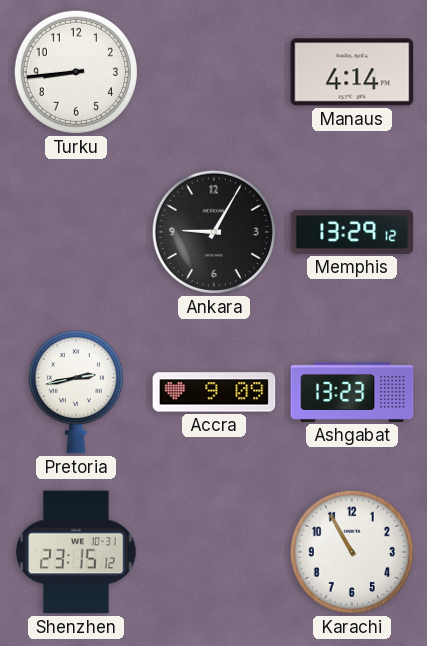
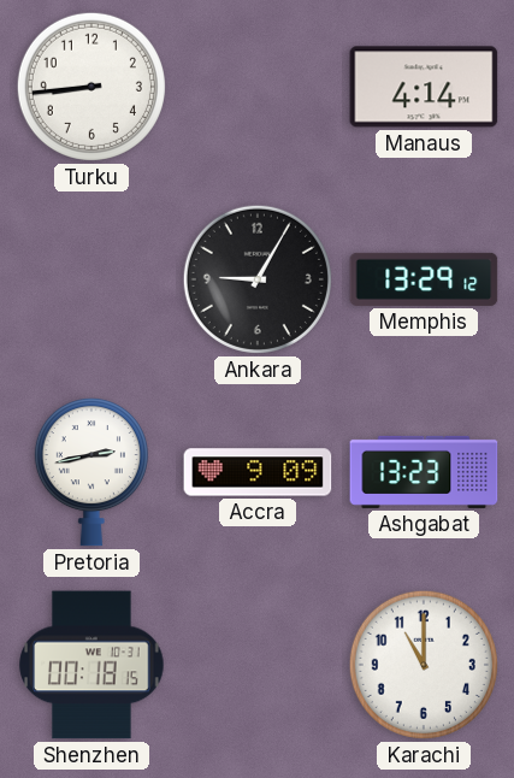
Shenzhen: 23:15 -> 00:18 (91, 665)
Karachi: 10:55 -> 11:00 (424, 665)
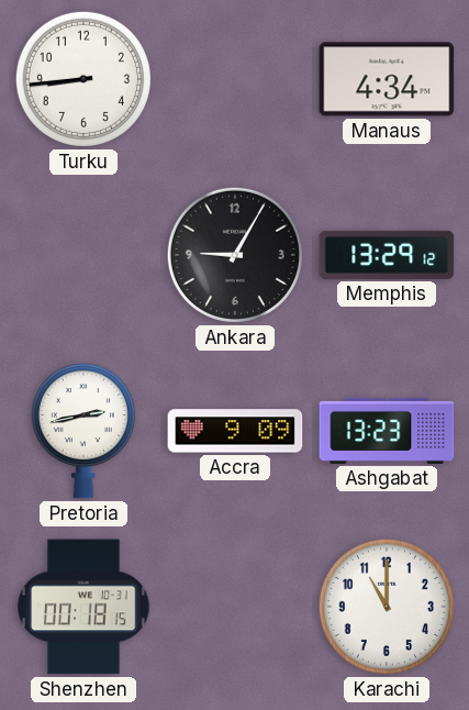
Manaus: 4:14 -> 4:34 (387, 79)
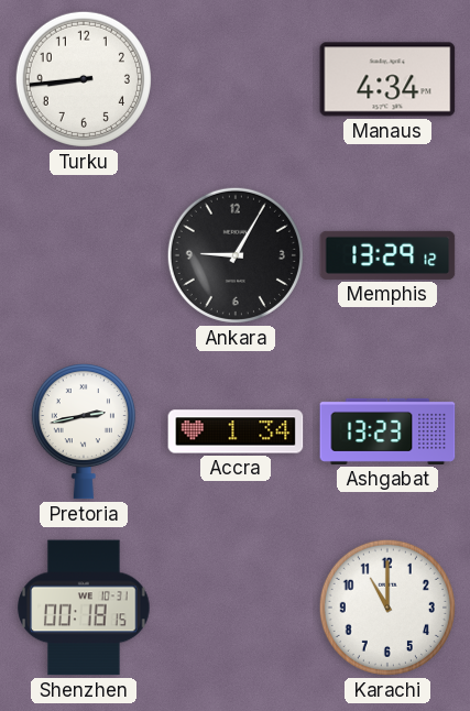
Accra: 9:09 -> 1:34 (236, 431)
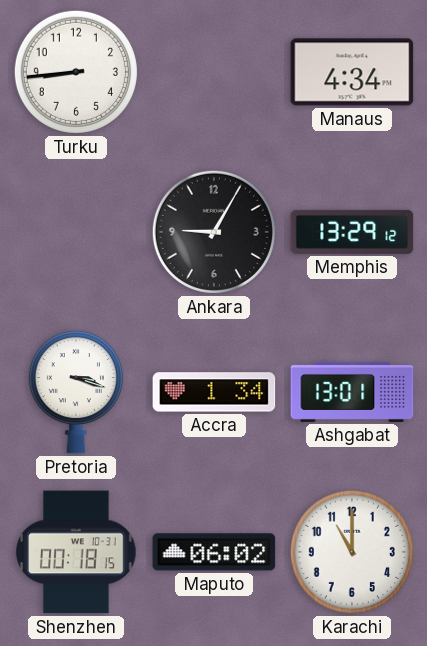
Pretoria: 2:43 -> 3:18 (76, 392)
Ashgabat: 13:23 -> 13:01 (352, 392)
Maputo: none -> 06:02 (214, 552)
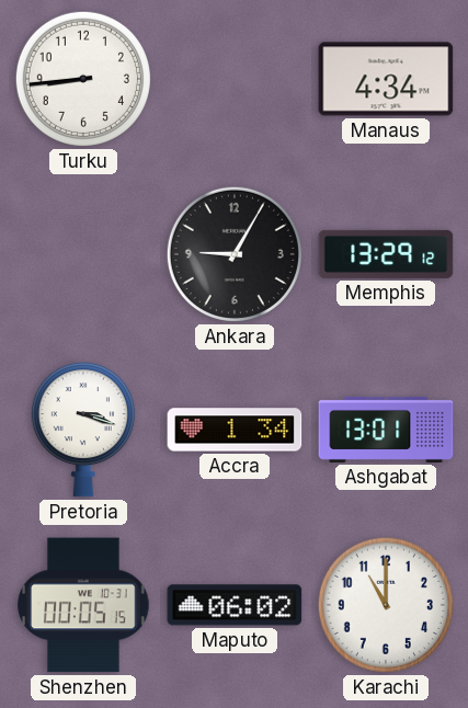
Shenzhen: 00:18 -> 00:05 (83, 605)
